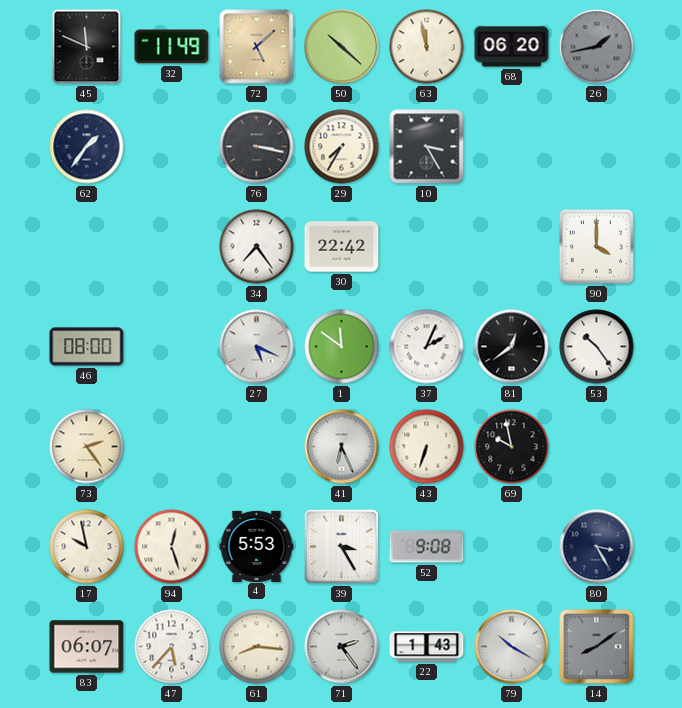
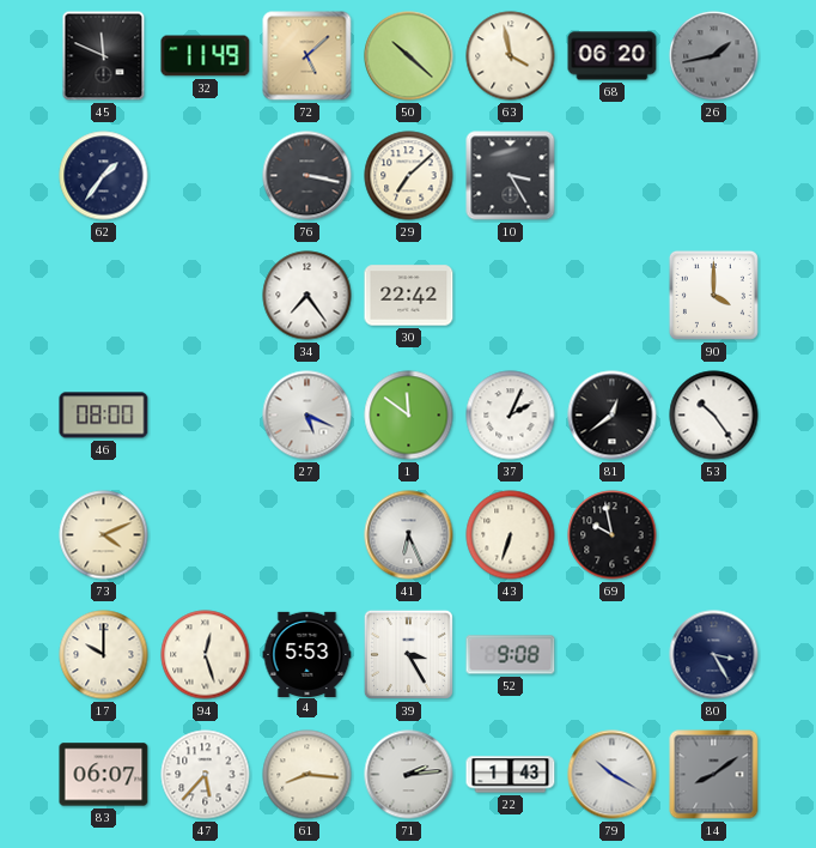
63: 11:58 -> 3:58 (511, 56)
29: 7:35 -> 7:08 (409, 176)
73: 2:24 -> 4:11 (104, 535)
17: 9:58 -> 10:00 (104, 655)
71: 2:24 -> 2:14 (409, 775)
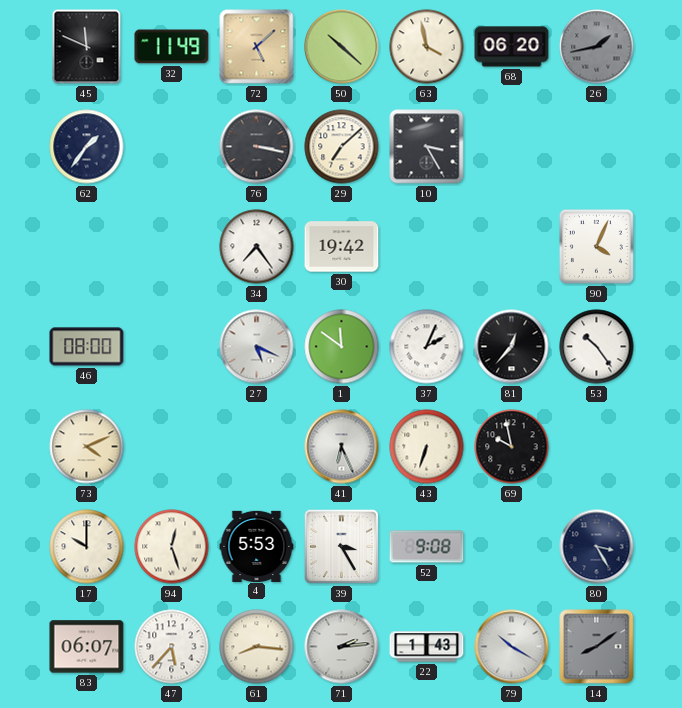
30: 22:42 -> 19:42 (342, 247)
90: 4:00 -> 4:04 (596, 246)
81: 12:39 -> 12:37 (512, 347)
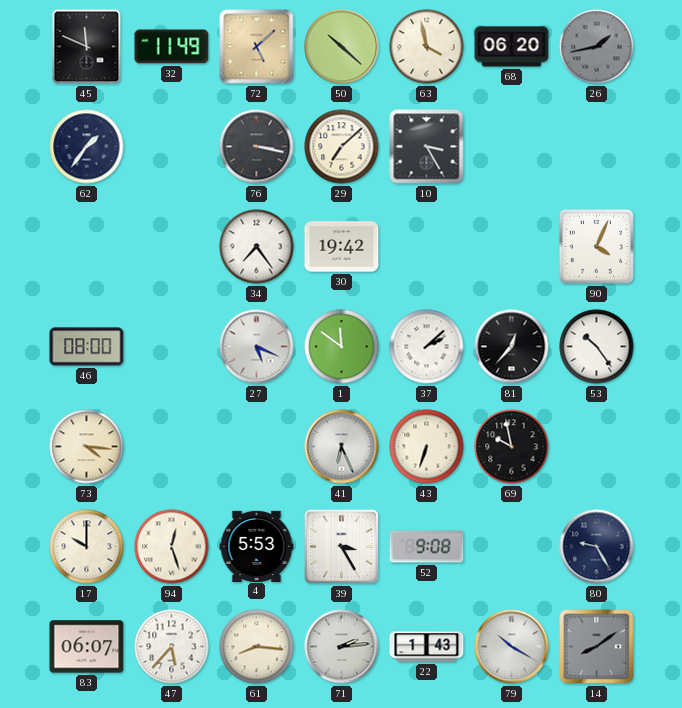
37: 2:04 -> 2:08 (427, 347)
73: 4:11 -> 4:16 (87, 447)
80: 3:25 -> 9:25 (597, 547)
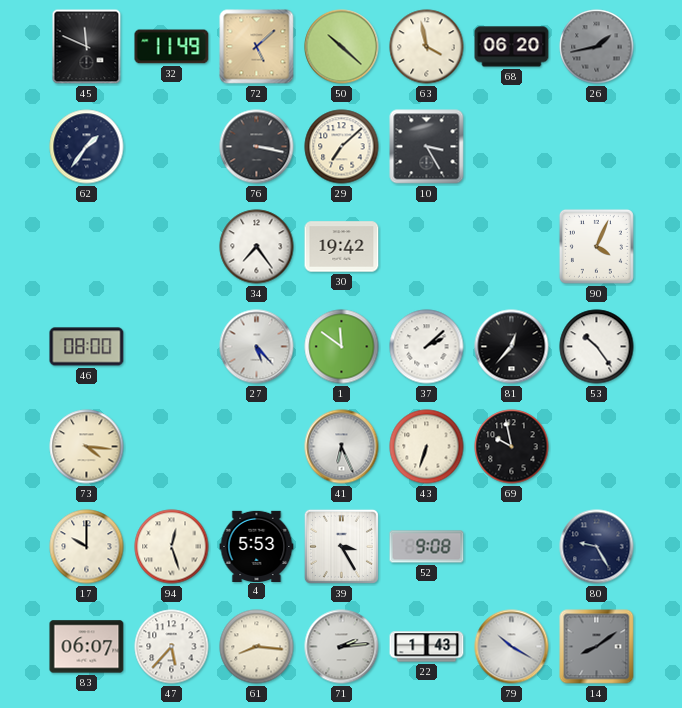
27: 5:19 -> 5:23 (257, 347)
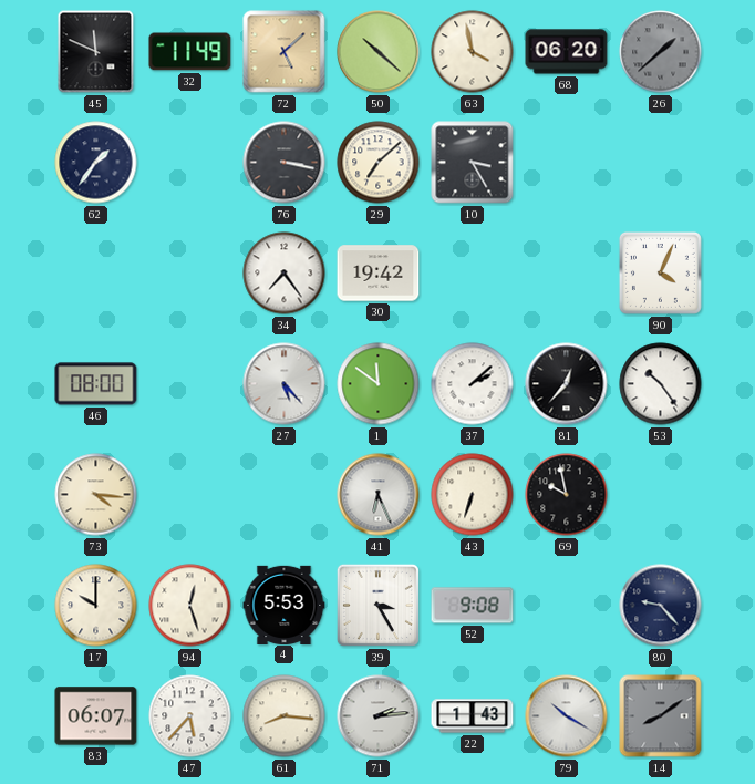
26: 1:43 -> 1:38 (661, 52)
80: 9:25 -> 9:23 (661, 606)
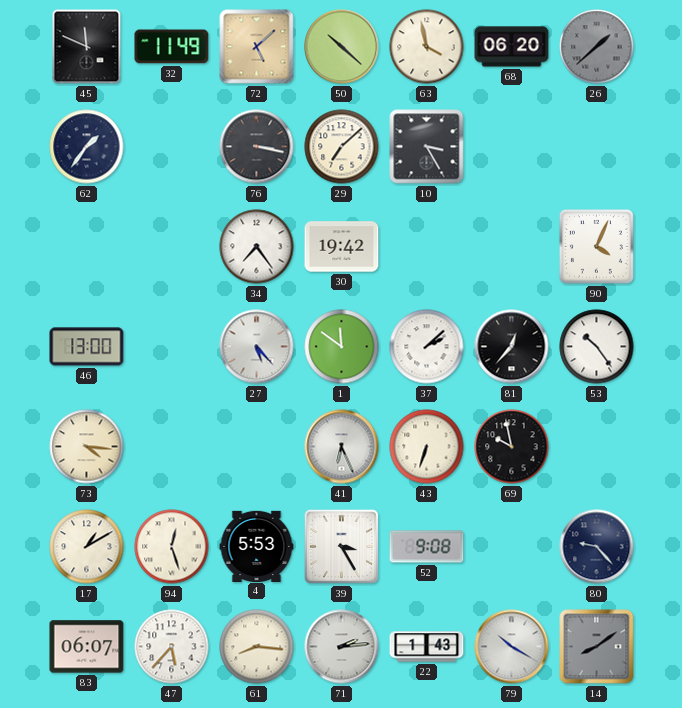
46: 08:00 -> 13:00 (87, 347)
17: 10:00 -> 1:10 (87, 547)
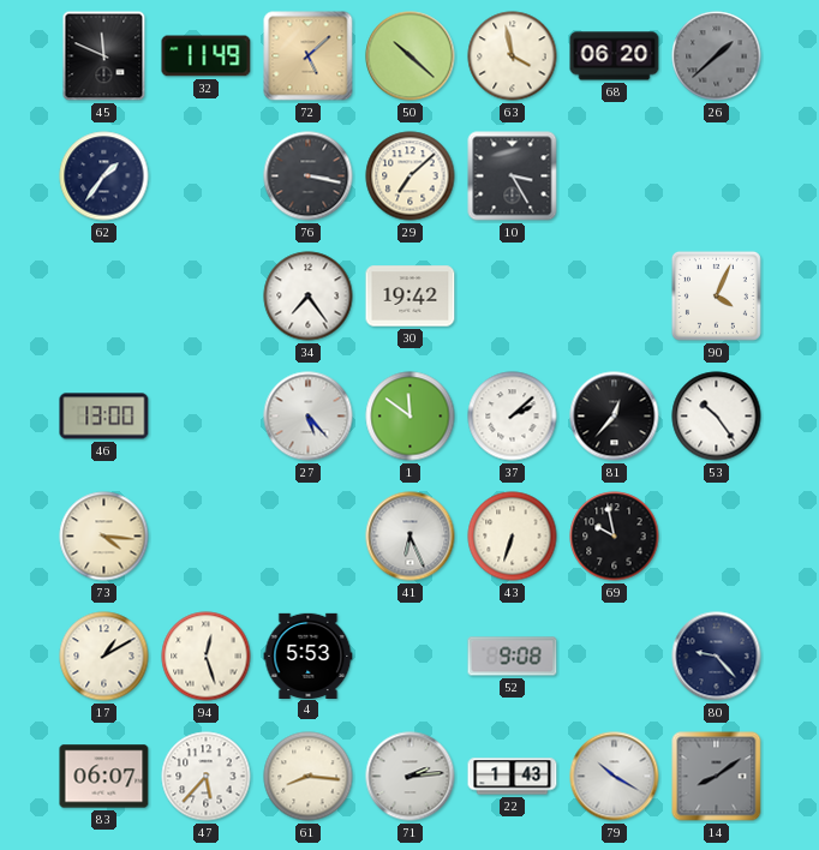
39: 3:25 -> none (341, 546)
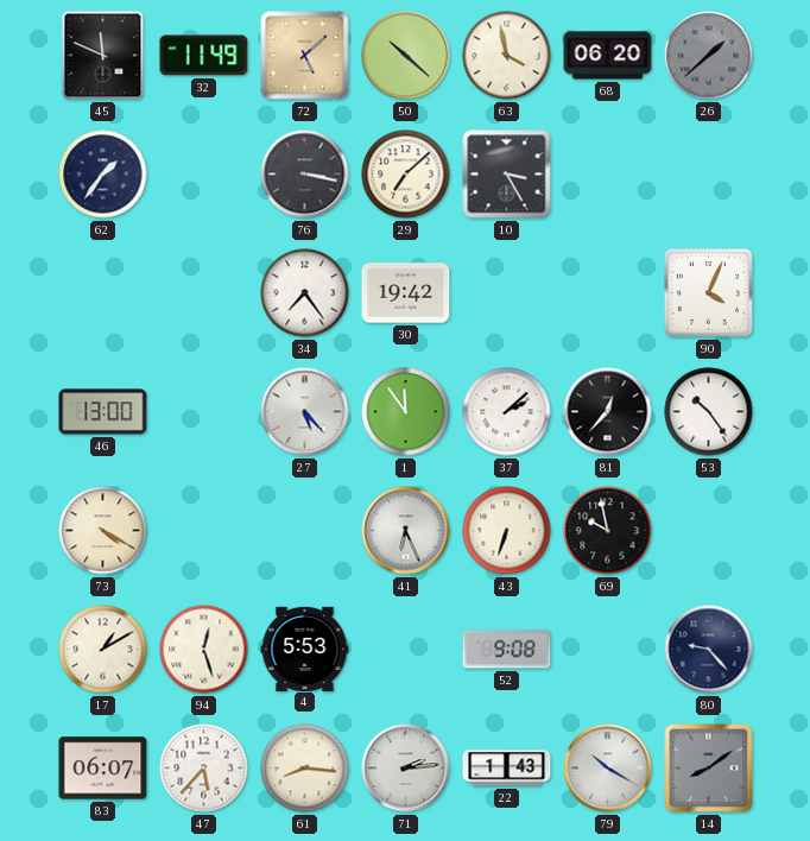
1: 11:51 -> 11:54 (406, 412)
73: 4:16 -> 4:20 (103, 531)
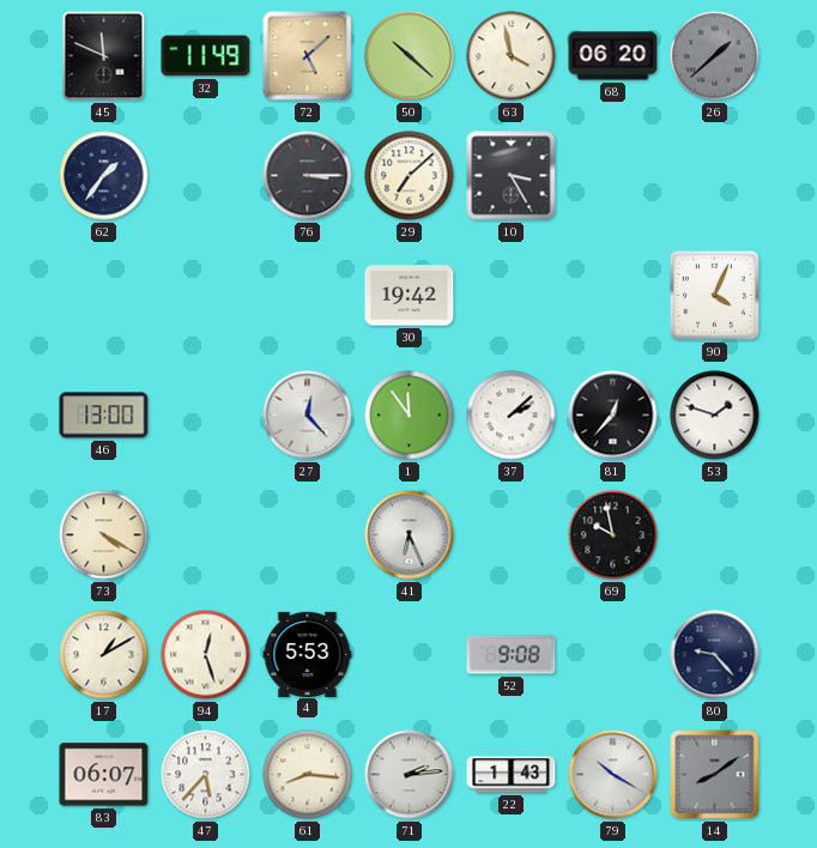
76: 3:17 -> 3:15 (308, 176)
34: 7:24 -> none (305, 293)
27: 5:23 -> 12:23 (308, 416)
53: 10:24 -> 1:48 (715, 416)
43: 6:33 -> none (507, 531)
